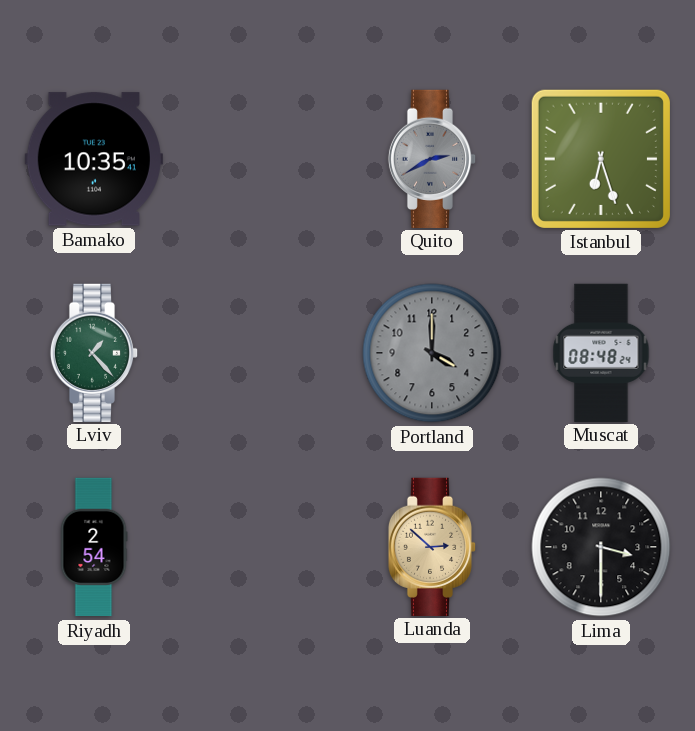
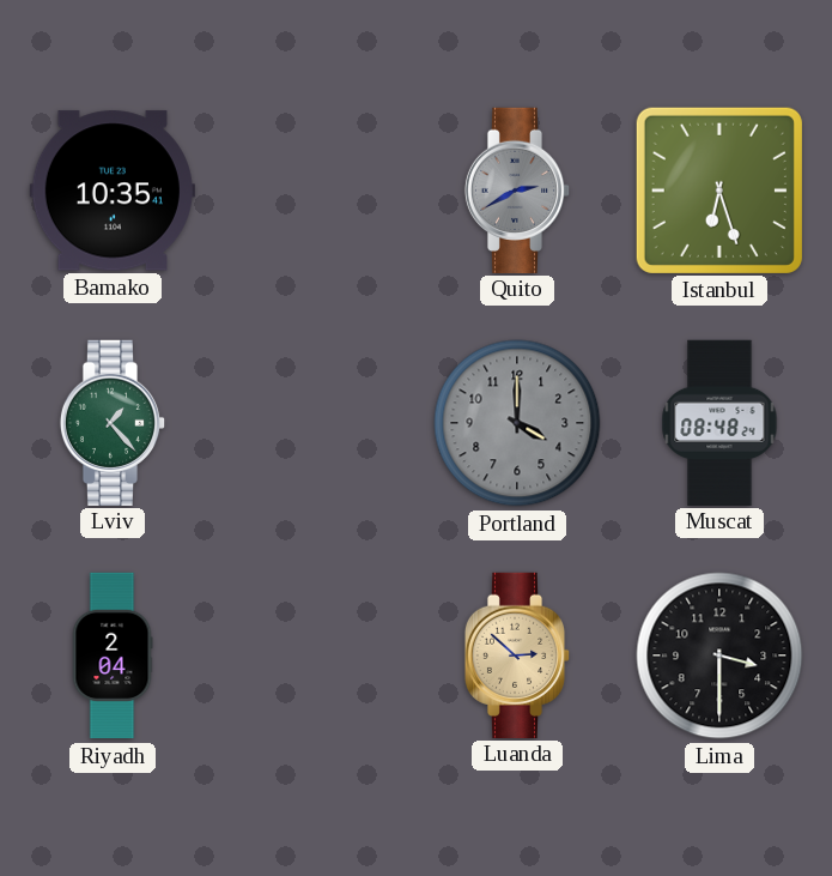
Riyadh: 2:54 -> 2:04 (113, 656)
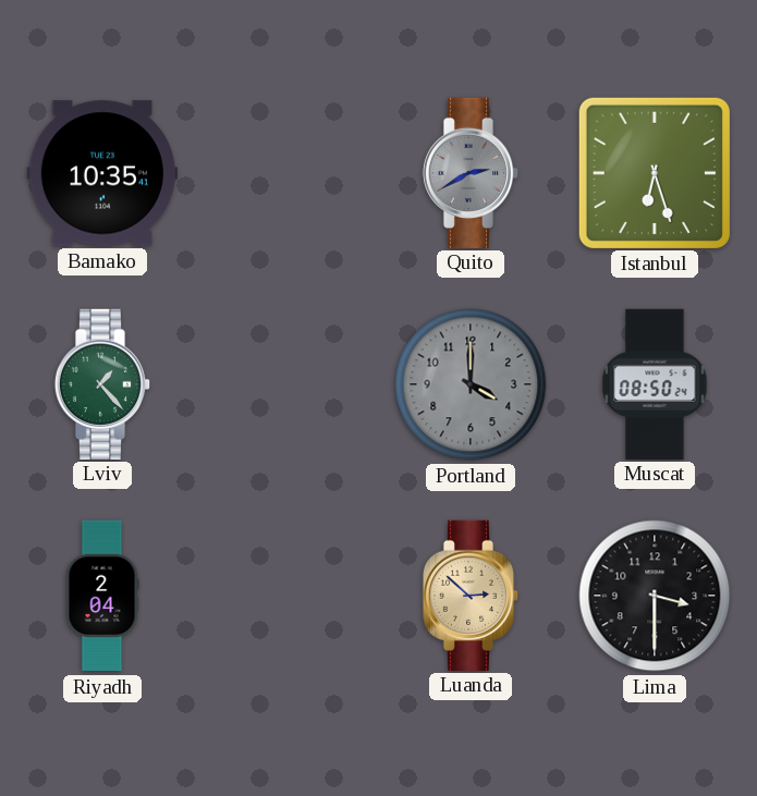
Muscat: 08:48 -> 08:50 (655, 383)
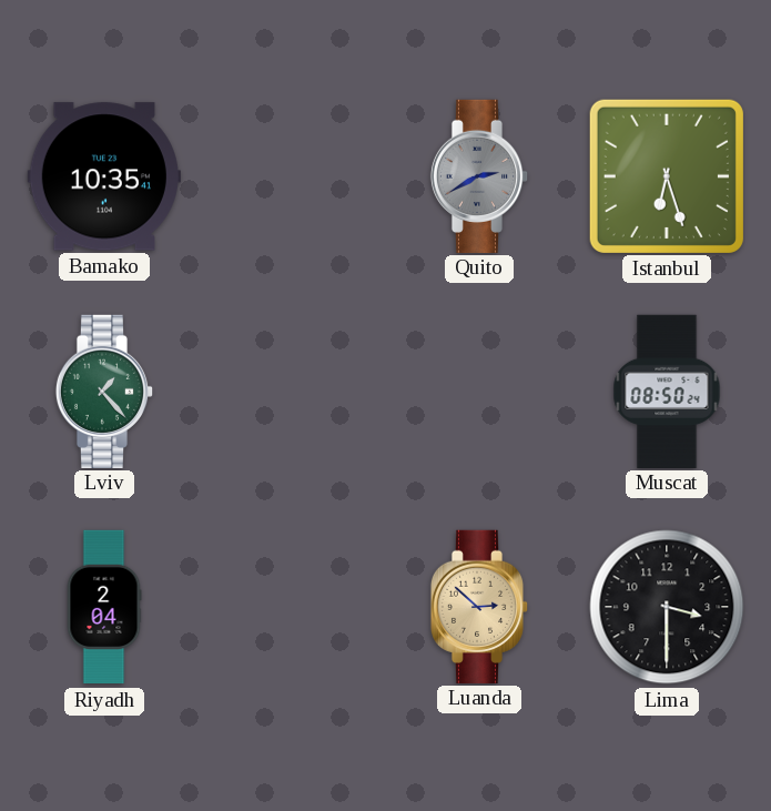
Portland: 4:00 -> none (471, 384)
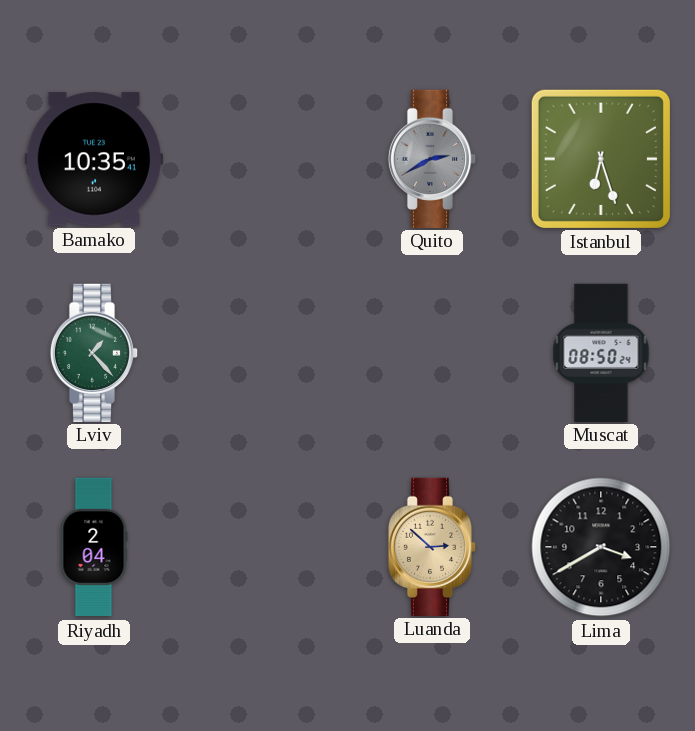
Lima: 3:30 -> 3:40 (601, 547)
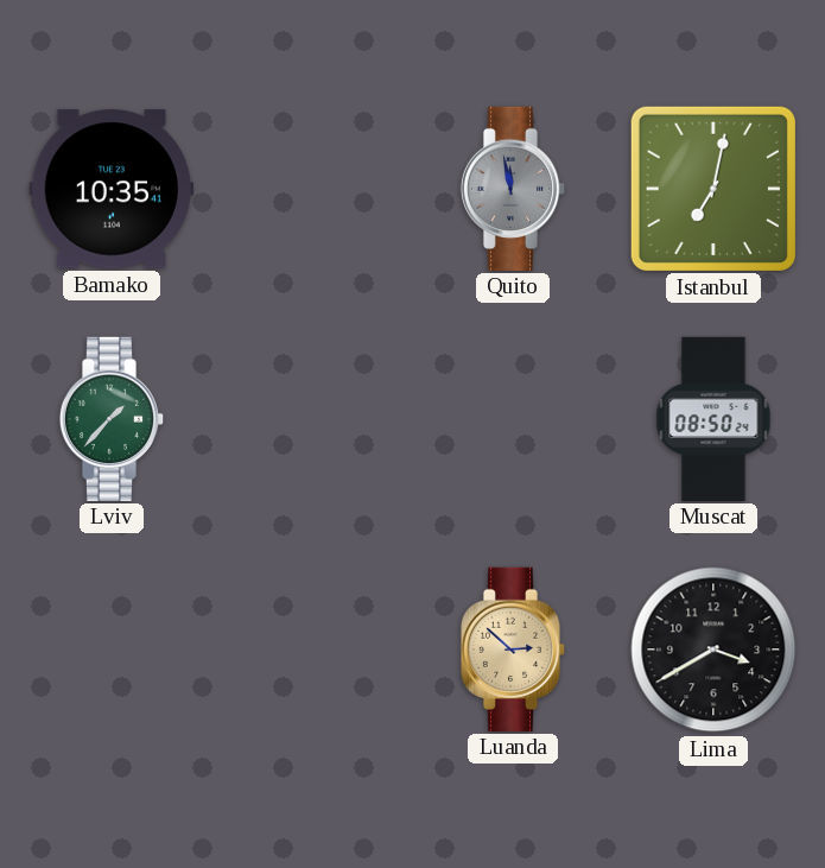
Quito: 2:40 -> 11:58 (513, 188)
Istanbul: 6:27 -> 7:02 (713, 189)
Lviv: 1:23 -> 1:37 (112, 418)
Riyadh: 2:04 -> none (94, 547)
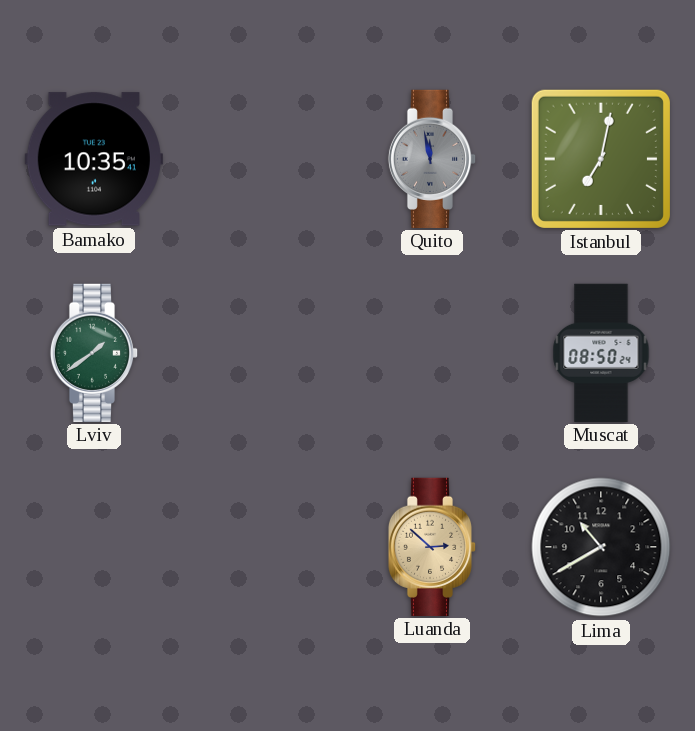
Lviv: 1:37 -> 1:39 (94, 352)
Lima: 3:40 -> 10:40 (601, 547)
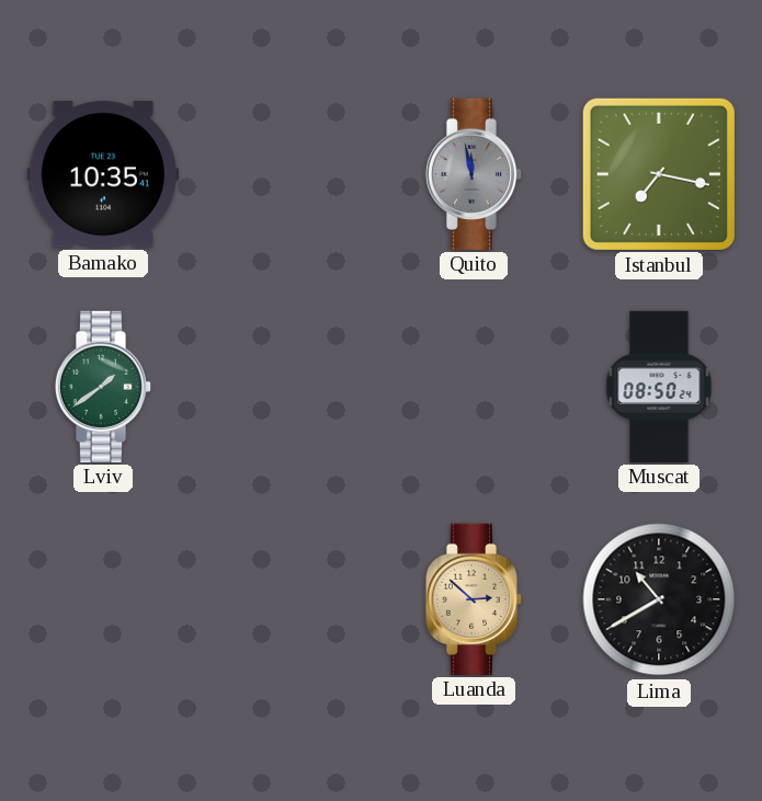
Istanbul: 7:02 -> 7:17 (659, 174)
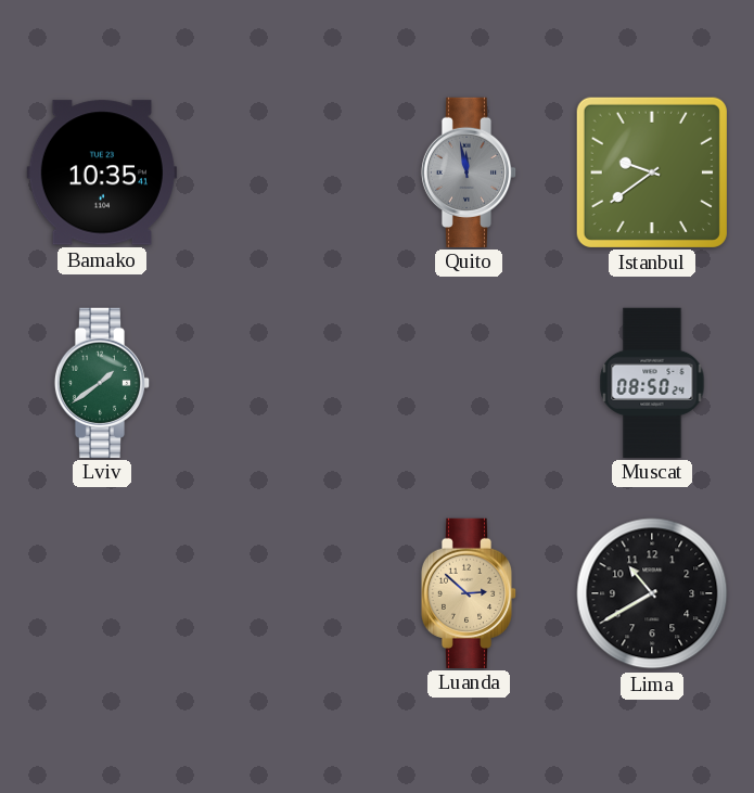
Istanbul: 7:17 -> 9:39 (652, 172)
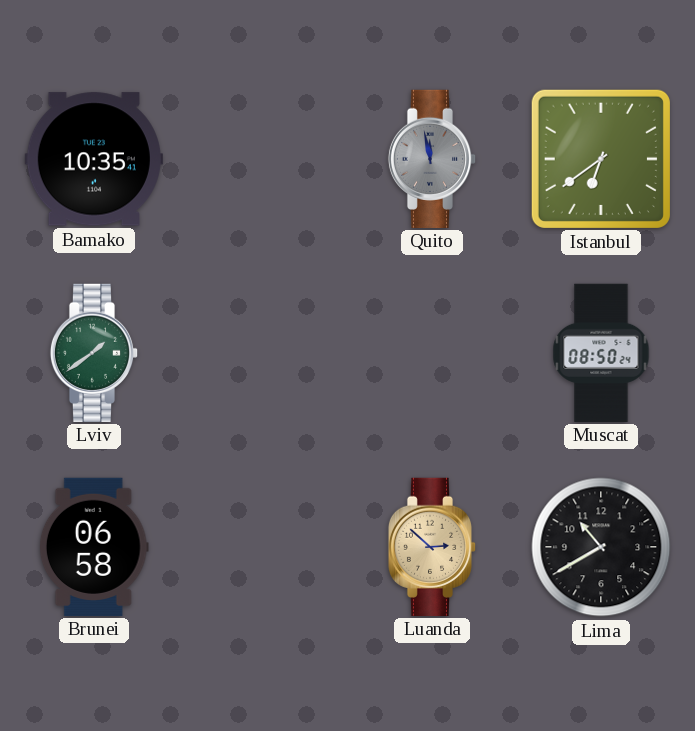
Istanbul: 9:39 -> 6:39 (601, 159)
Brunei: none -> 06:58 (94, 546)
